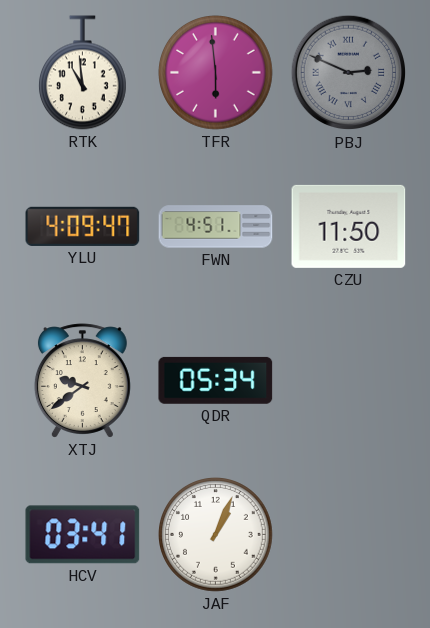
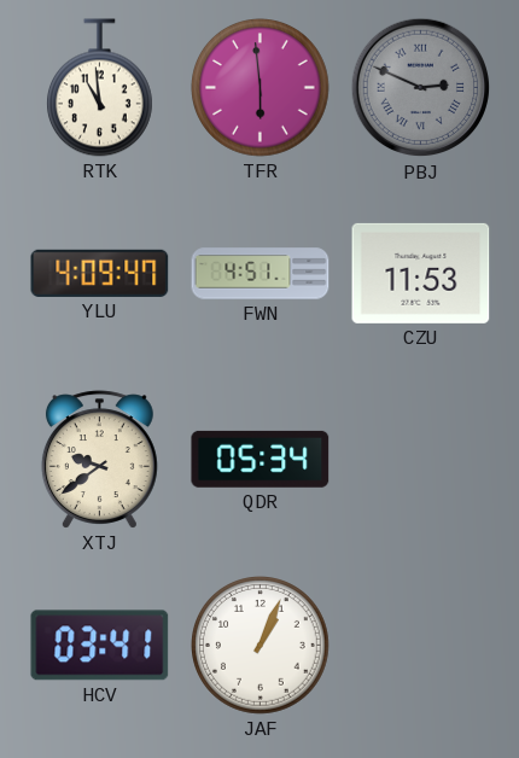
CZU: 11:50 -> 11:53 (421, 273)
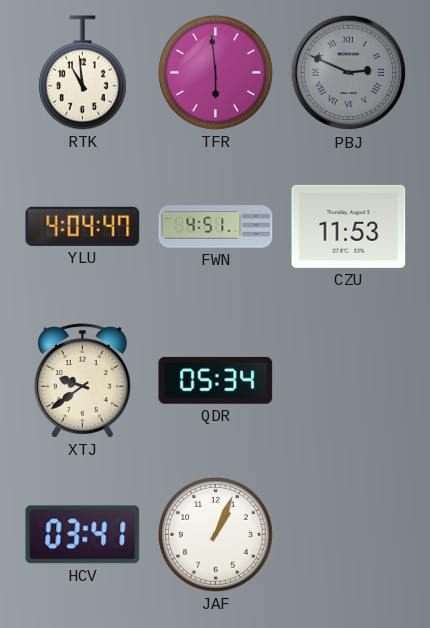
YLU: 4:09 -> 4:04 (83, 226)
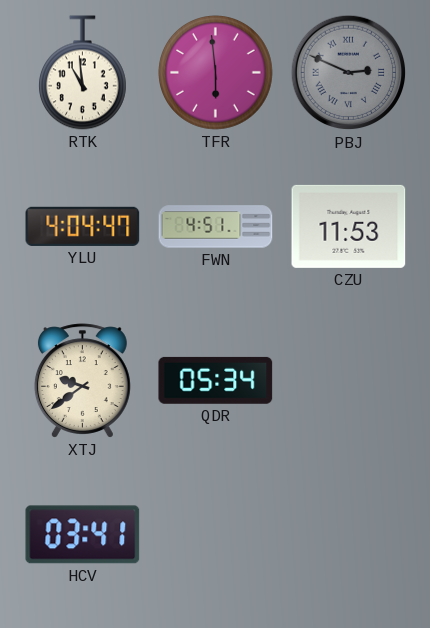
JAF: 1:04 -> none (216, 535)
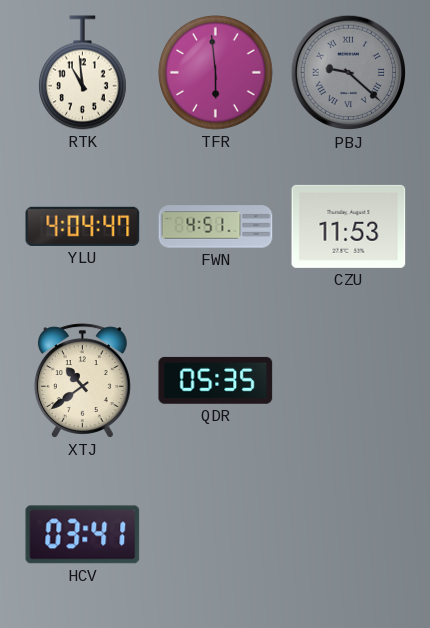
PBJ: 2:49 -> 9:22 (349, 73)
XTJ: 9:39 -> 10:39 (82, 381)
QDR: 05:34 -> 05:35 (216, 380)
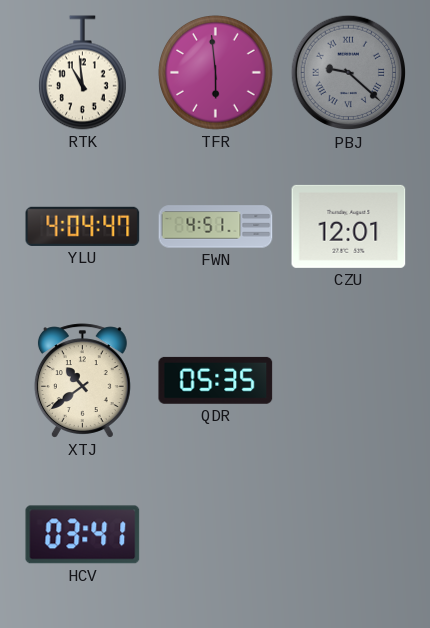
CZU: 11:53 -> 12:01 (349, 226)
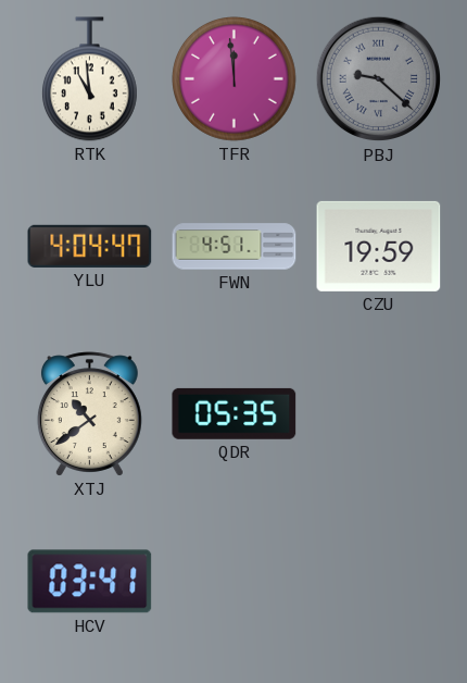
TFR: 5:59 -> 11:59 (235, 79)
CZU: 12:01 -> 19:59 (379, 246)
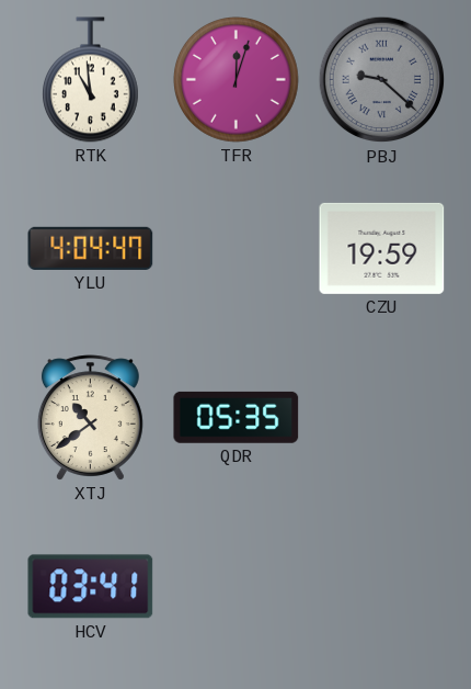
TFR: 11:59 -> 12:03 (237, 80)
FWN: 4:51 -> none (235, 247)
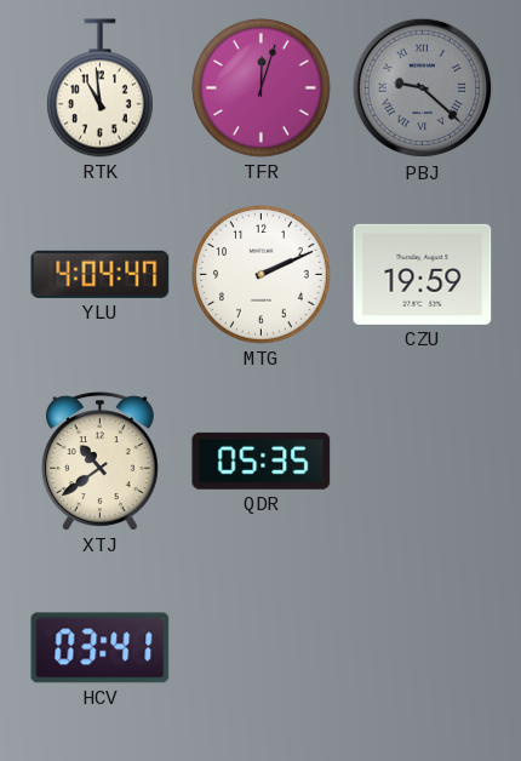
MTG: none -> 2:11 (262, 275)
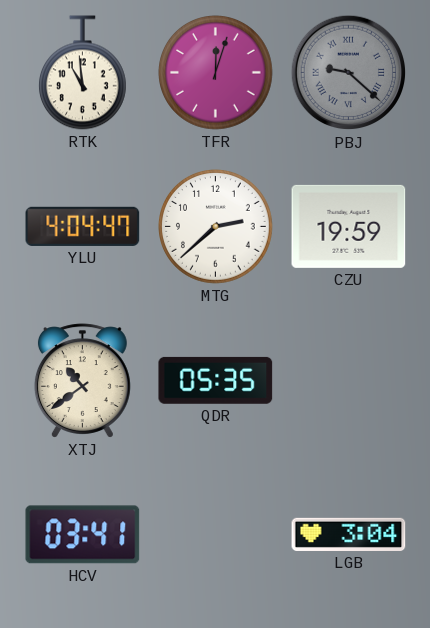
MTG: 2:11 -> 2:38 (216, 227)
LGB: none -> 3:04 (349, 534)
